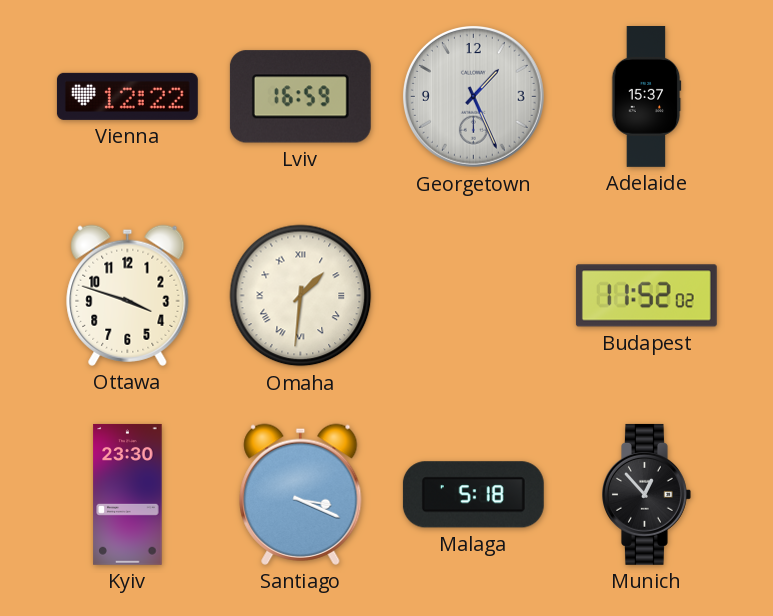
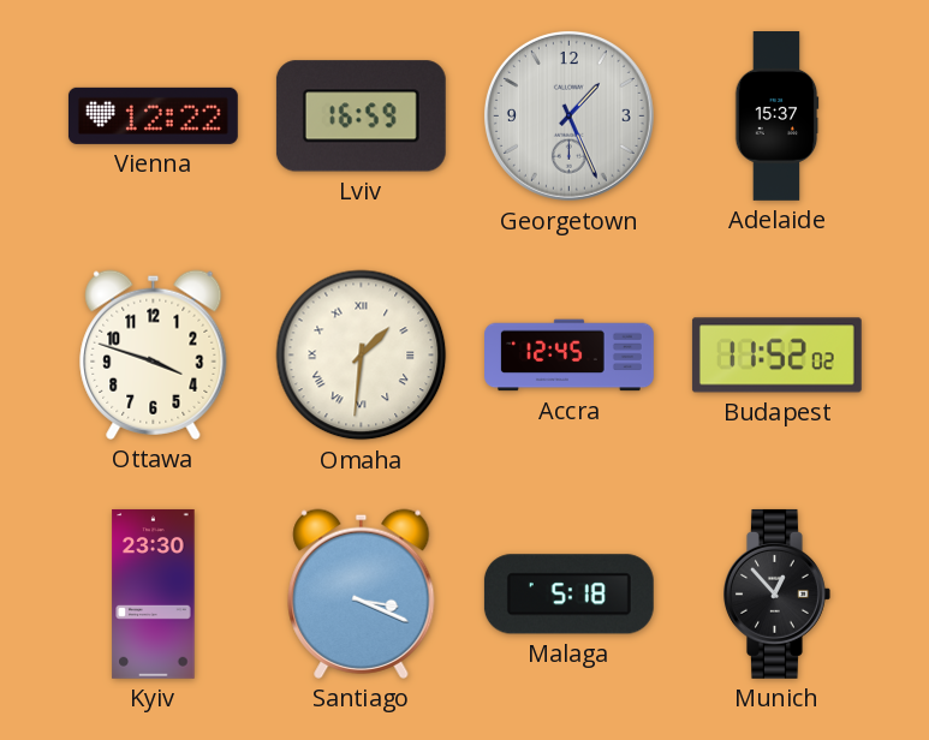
Accra: none -> 12:45 (570, 356)
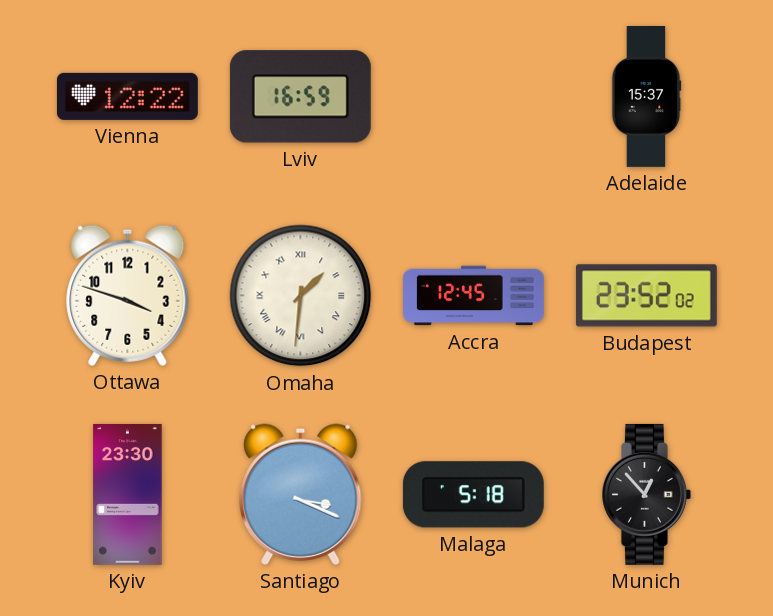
Georgetown: 1:26 -> none (568, 115)
Budapest: 11:52 -> 23:52 (646, 296)
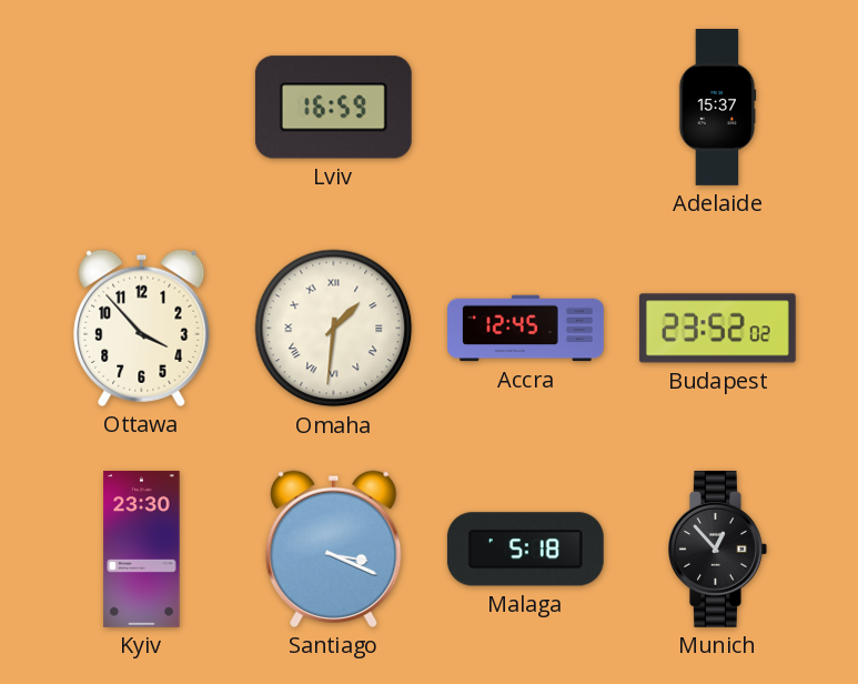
Vienna: 12:22 -> none (127, 96)
Ottawa: 3:48 -> 3:53 (142, 328)
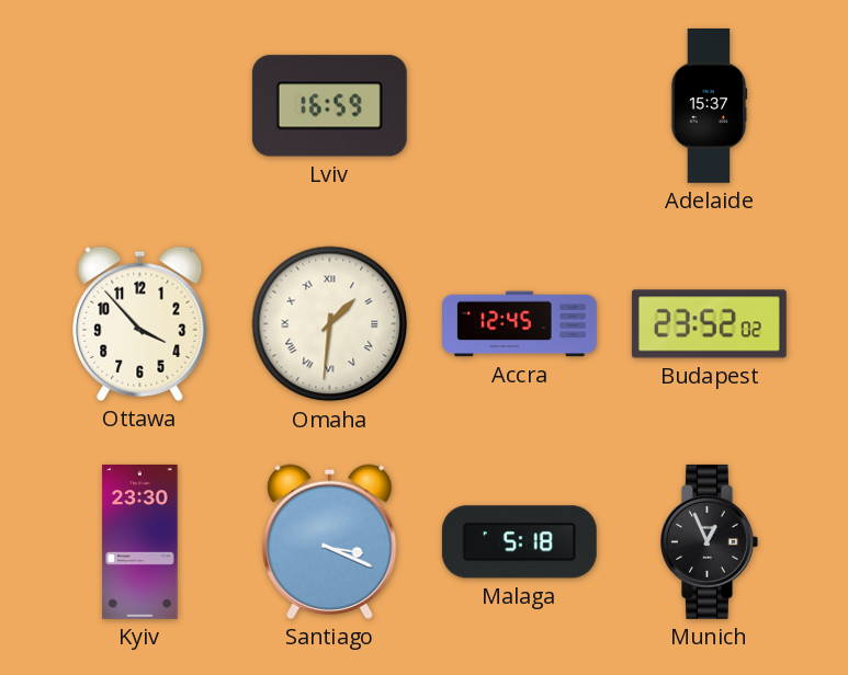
Munich: 12:53 -> 12:56 (710, 541)
